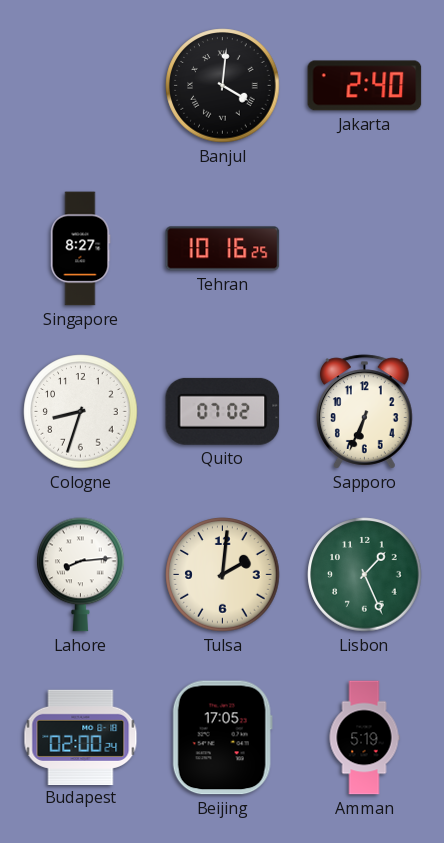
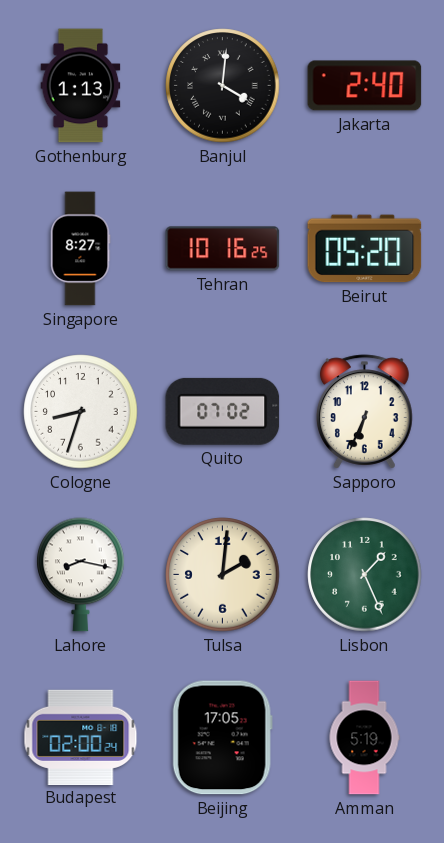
Gothenburg: none -> 1:13 (81, 86)
Beirut: none -> 05:20 (365, 249)
Lahore: 8:14 -> 8:17 (81, 575)
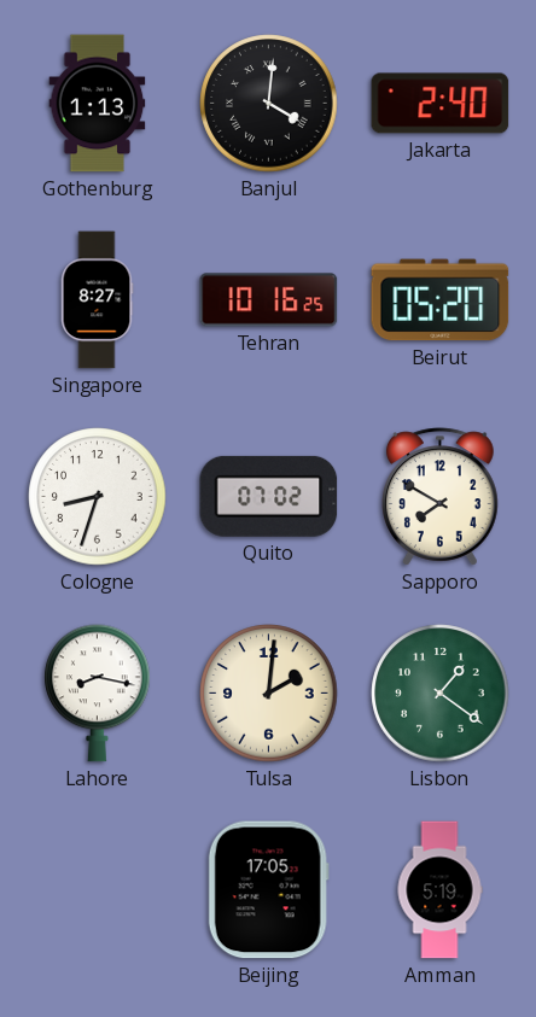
Sapporo: 6:34 -> 7:50 (441, 497)
Lisbon: 1:26 -> 1:21 (441, 694)
Budapest: 02:00 -> none (81, 737)
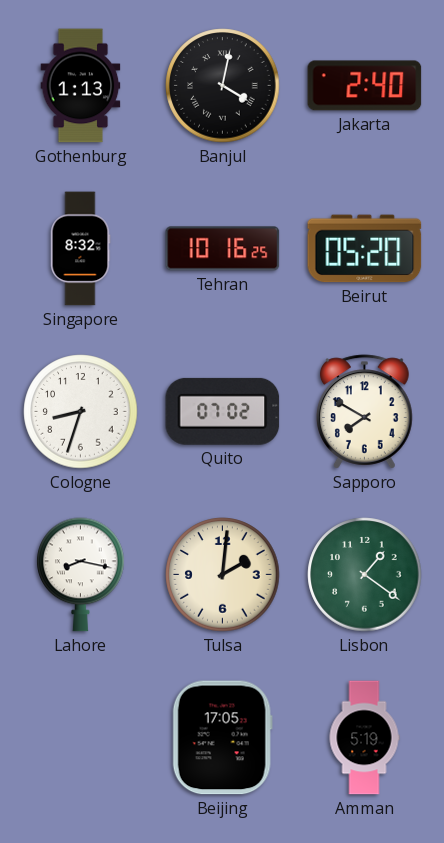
Banjul: 4:01 -> 4:02 (223, 86)
Singapore: 8:27 -> 8:32 (80, 249)
